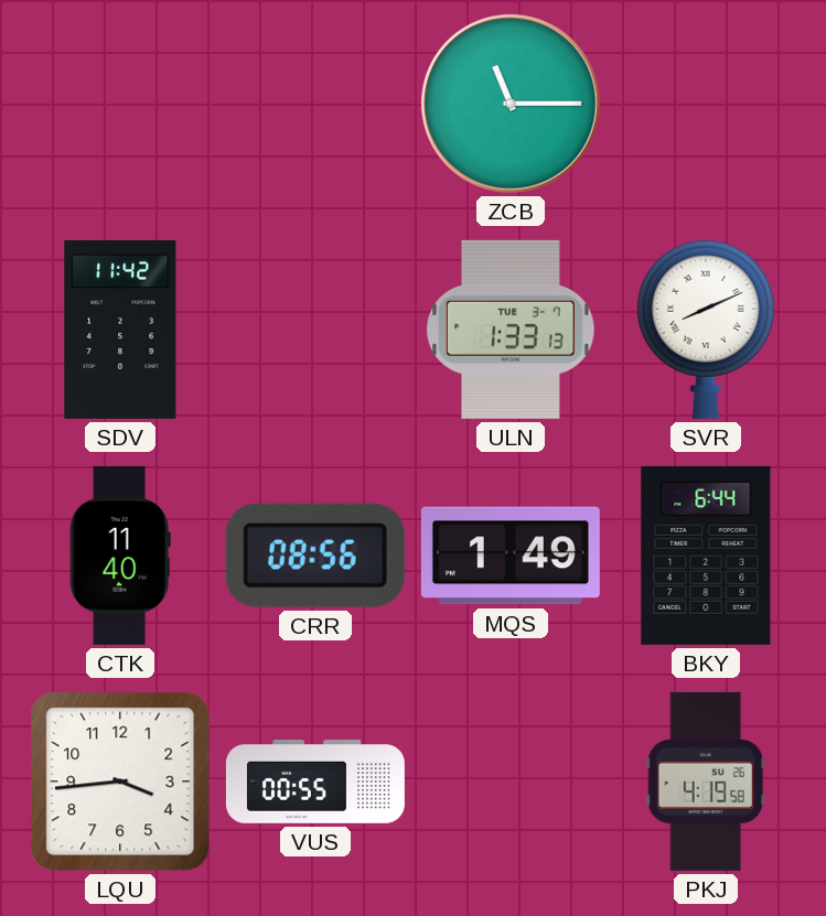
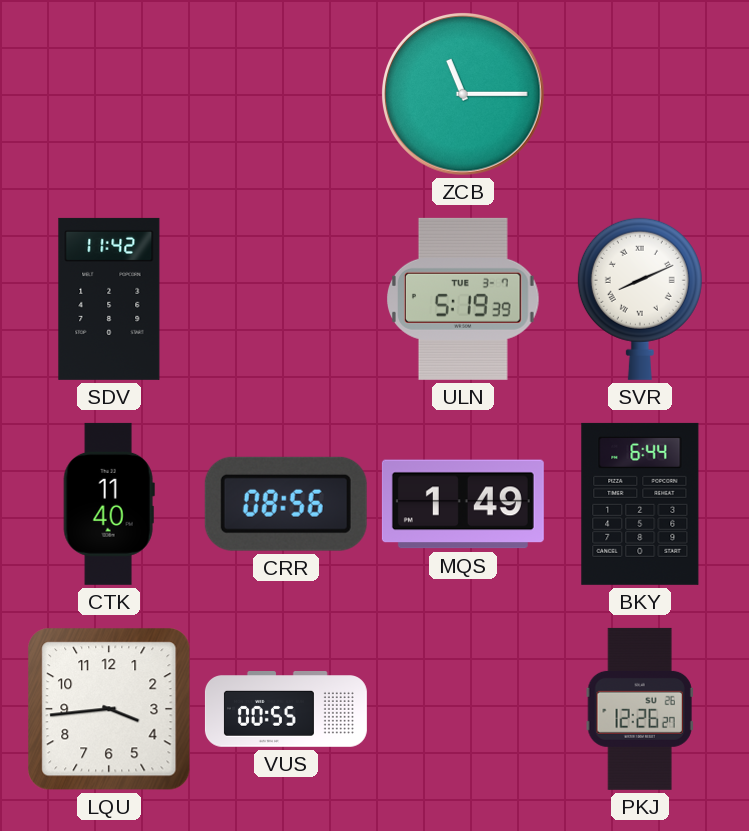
ULN: 1:33 -> 5:19 (464, 299)
PKJ: 4:19 -> 12:26 (640, 709)
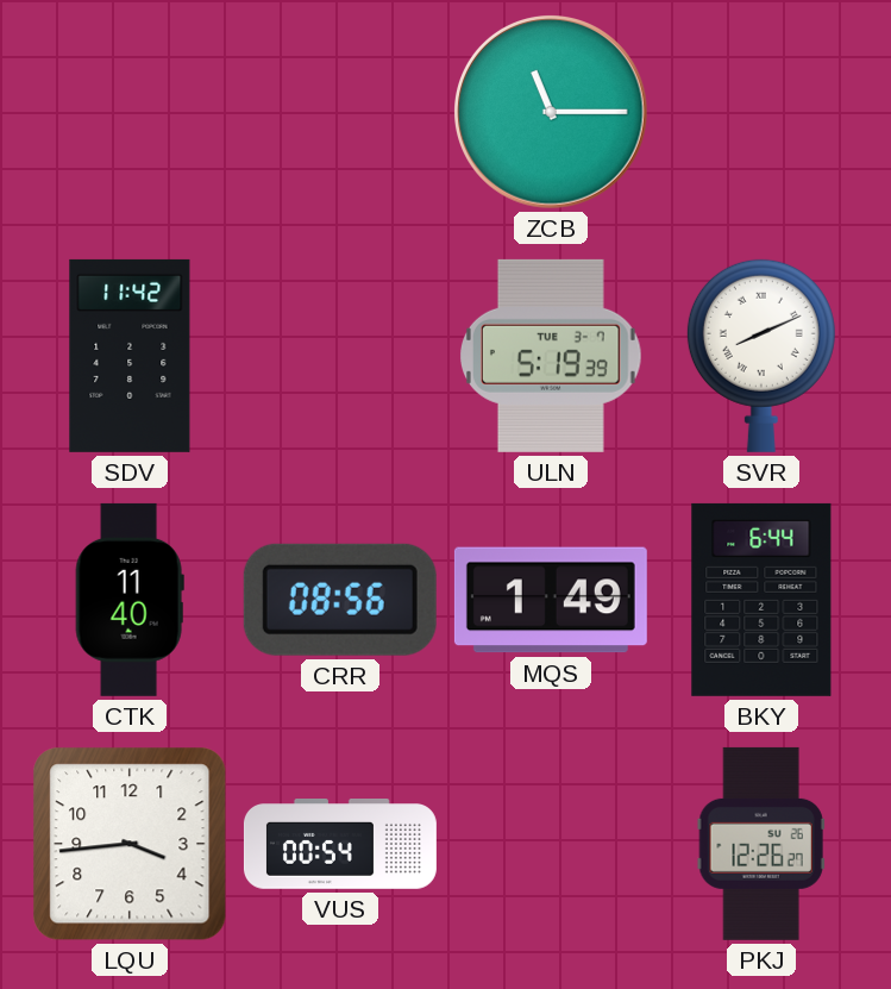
VUS: 00:55 -> 00:54 (340, 845)
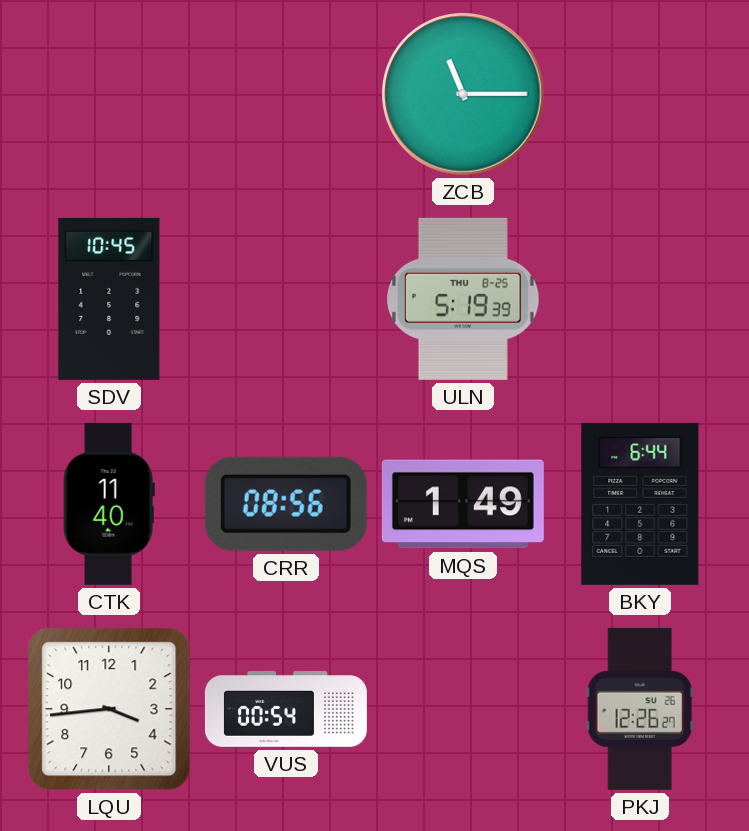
SDV: 11:42 -> 10:45 (109, 299)
ULN date: TUE 3-7 -> THU 8-25 (464, 299)
SVR: 8:11 -> none (761, 356)
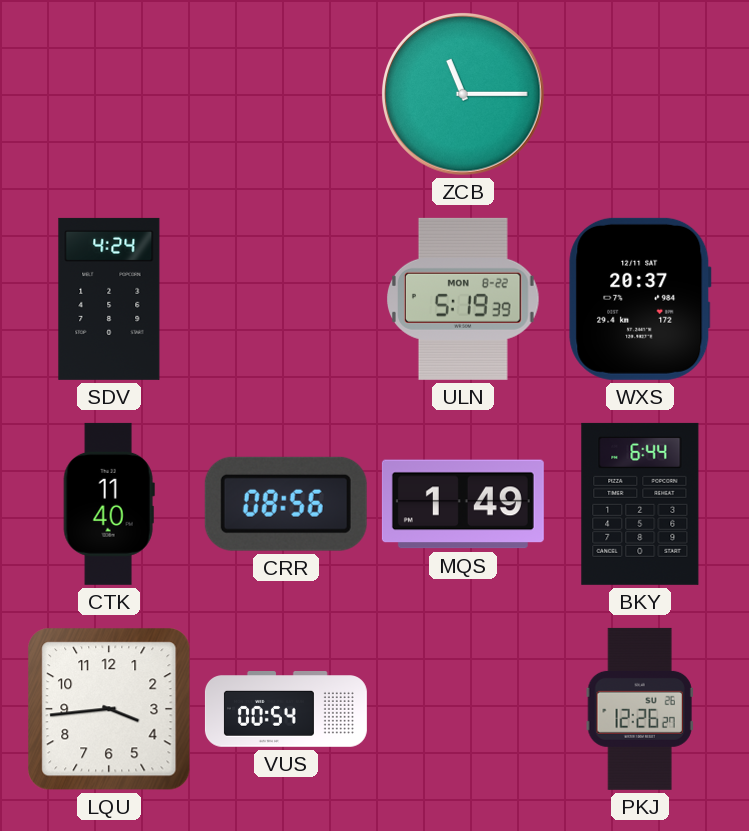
SDV: 10:45 -> 4:24 (109, 299)
ULN date: THU 8-25 -> MON 8-22 (464, 299)
WXS: none -> 20:37 (640, 299)
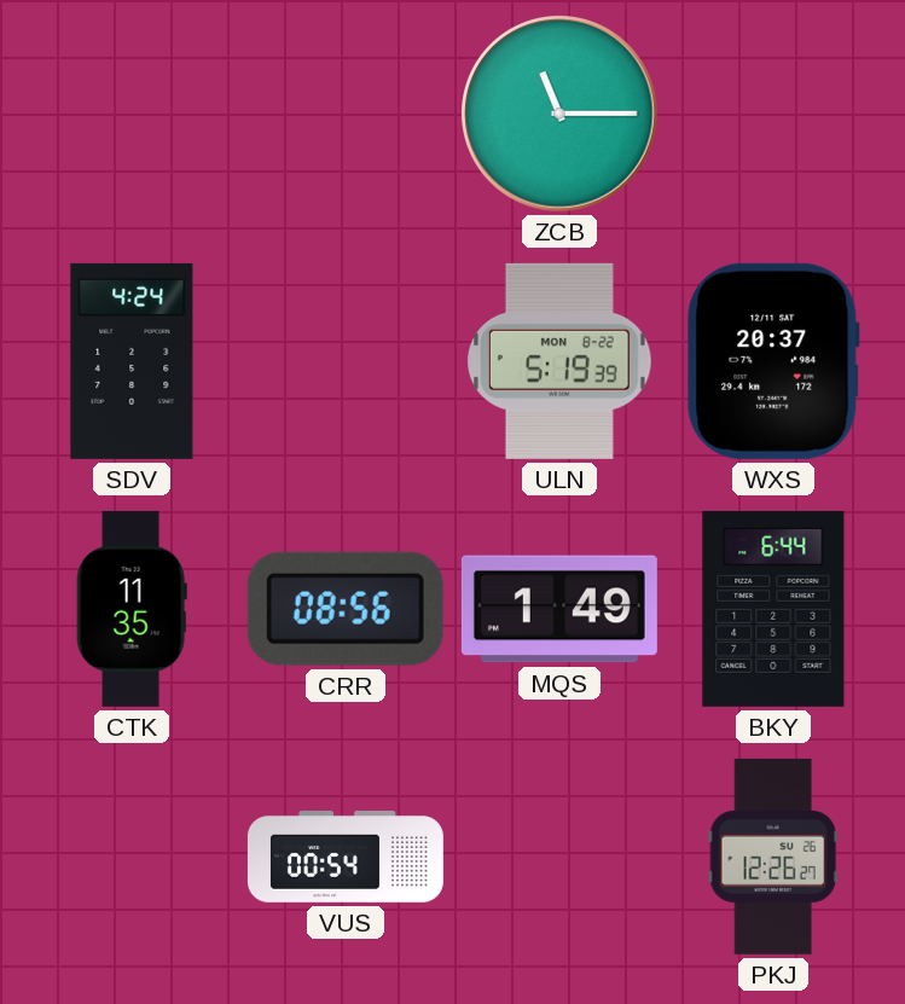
CTK: 11:40 -> 11:35 (132, 609)
LQU: 3:44 -> none (109, 709)
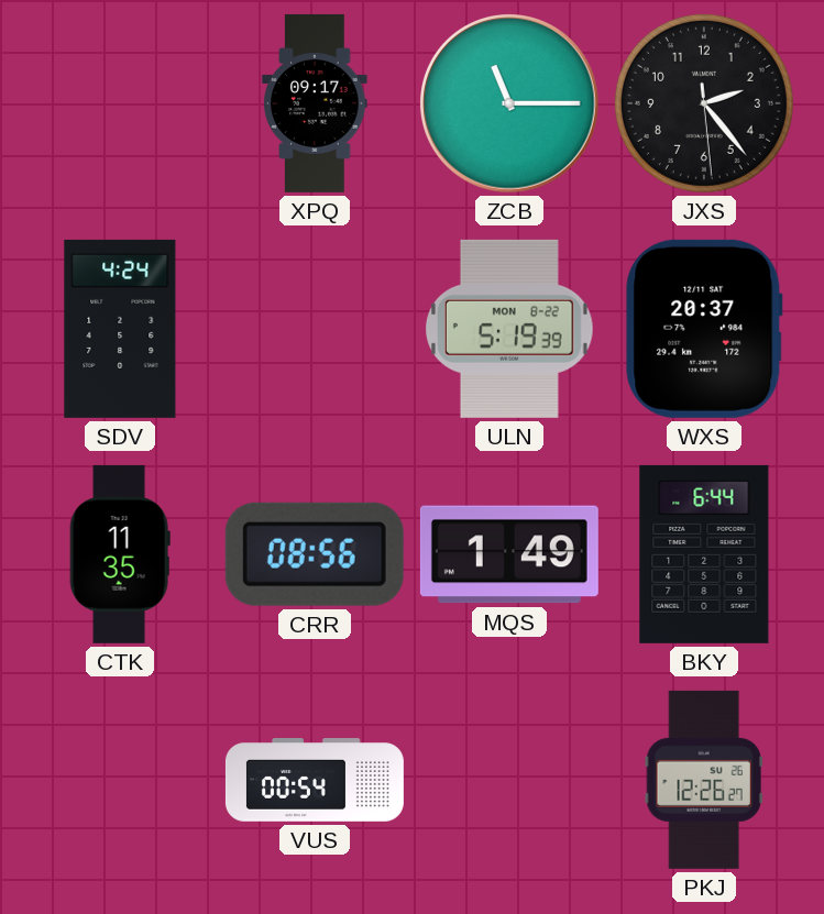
XPQ: none -> 09:17 (315, 103)
JXS: none -> 2:23 (704, 103)
